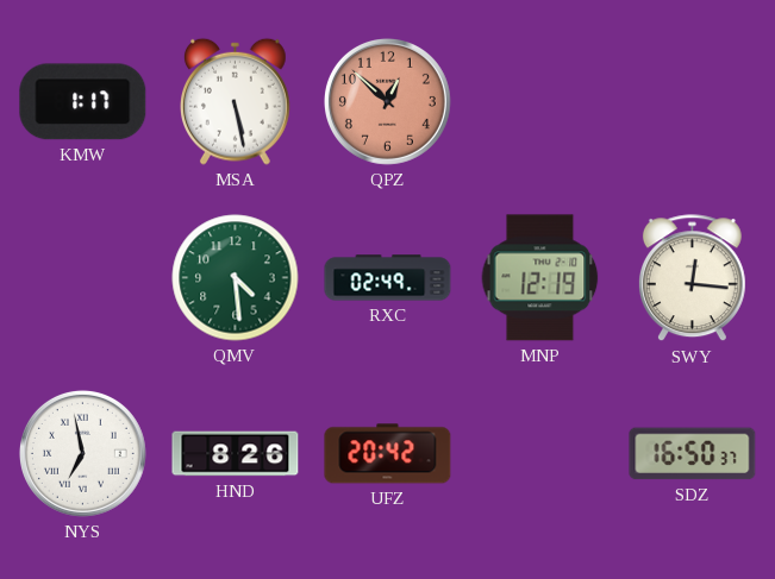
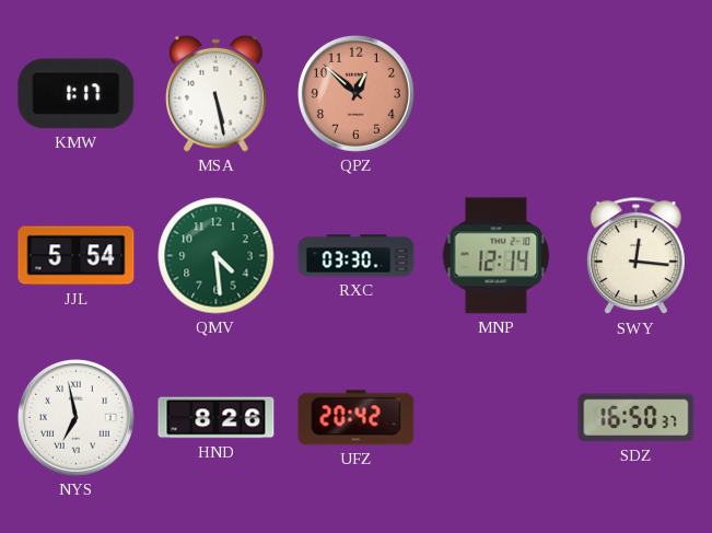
JJL: none -> 5:54 (77, 256)
RXC: 02:49 -> 03:30 (357, 256)
MNP: 12:19 -> 12:14 (497, 256)
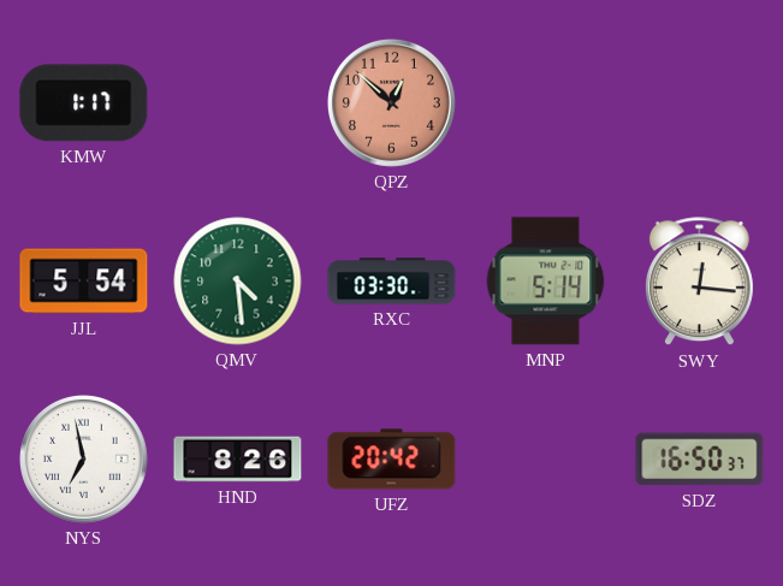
MSA: 5:28 -> none (217, 93)
MNP: 12:14 -> 5:14 (546, 282)
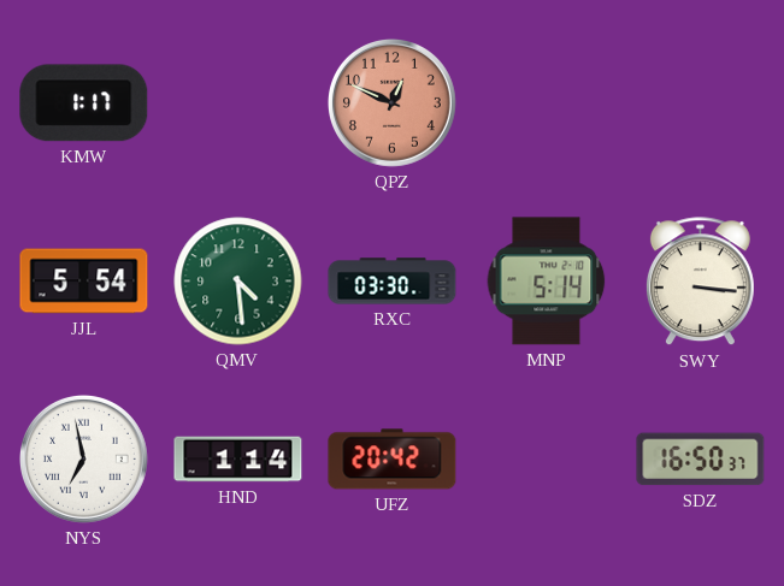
QPZ: 12:52 -> 12:49 (391, 102)
SWY: 12:16 -> 3:16 (700, 282)
HND: 8:26 -> 1:14 (238, 460)
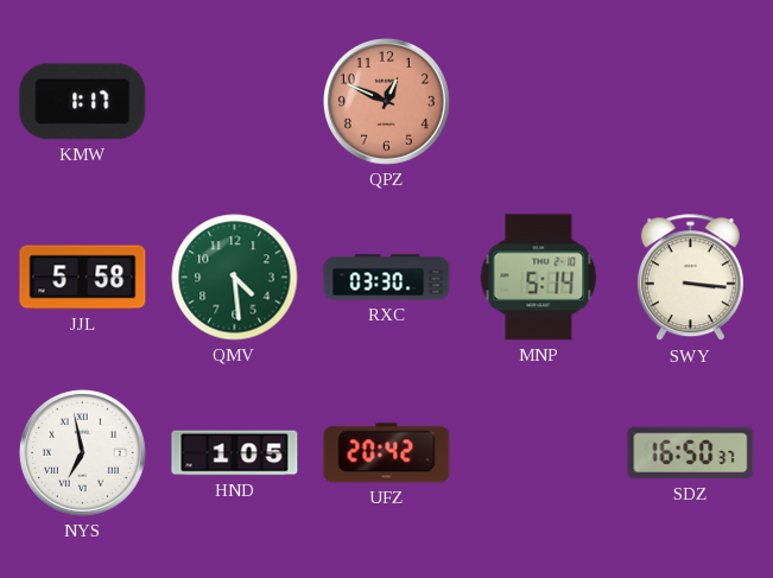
JJL: 5:54 -> 5:58 (83, 278)
HND: 1:14 -> 1:05 (235, 453)
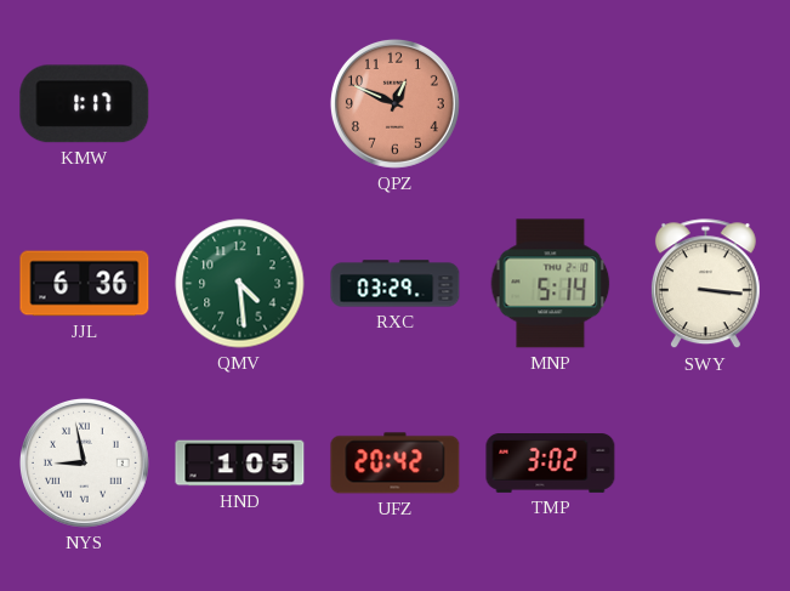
JJL: 5:58 -> 6:36 (85, 284)
RXC: 03:30 -> 03:29 (396, 284)
NYS: 6:58 -> 8:58 (84, 462)
TMP: none -> 3:02 (551, 464)
SDZ: 16:50 -> none (691, 453)
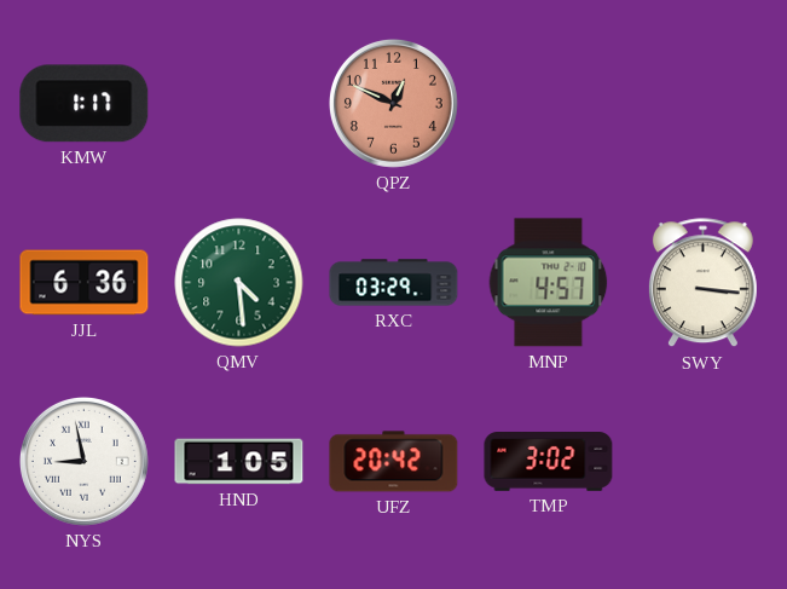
MNP: 5:14 -> 4:57 (549, 283)
